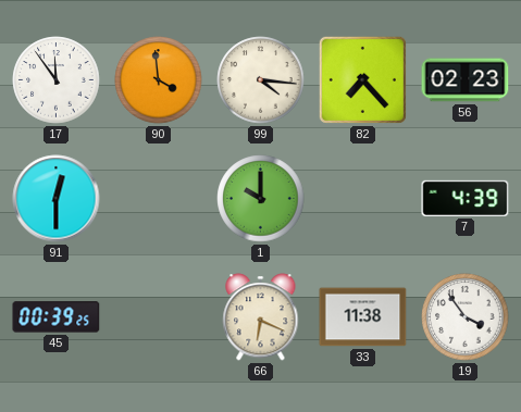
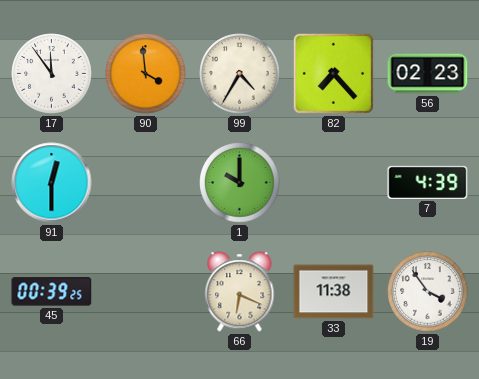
99: 4:16 -> 4:35 (240, 74)
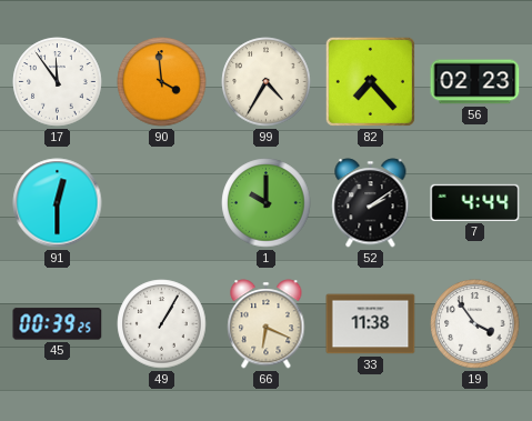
52: none -> 2:09 (371, 203)
7: 4:39 -> 4:44 (475, 202)
49: none -> 1:05 (162, 324)
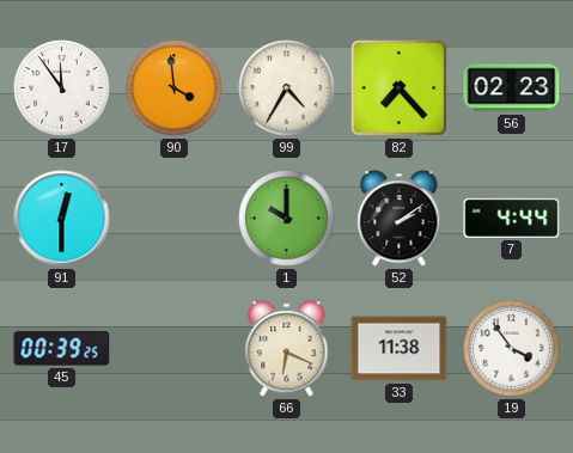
49: 1:05 -> none (162, 324)
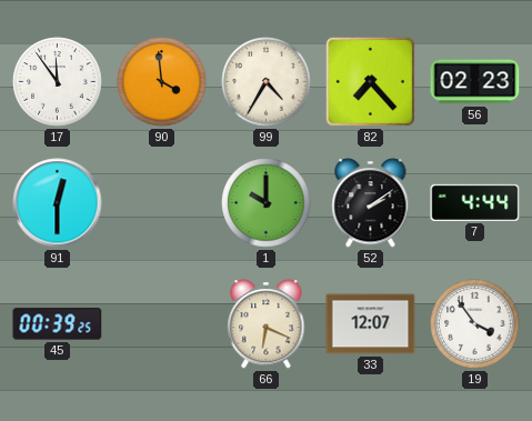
33: 11:38 -> 12:07 (371, 324)
